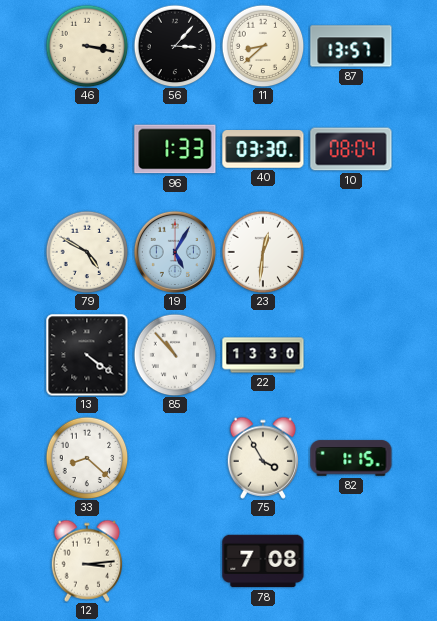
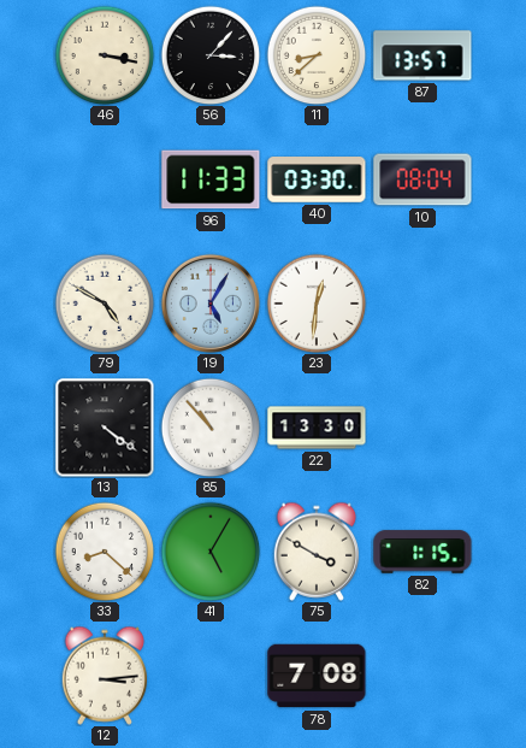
96: 1:33 -> 11:33 (211, 179)
41: none -> 5:05 (211, 552)
75: 3:55 -> 3:50 (317, 552)
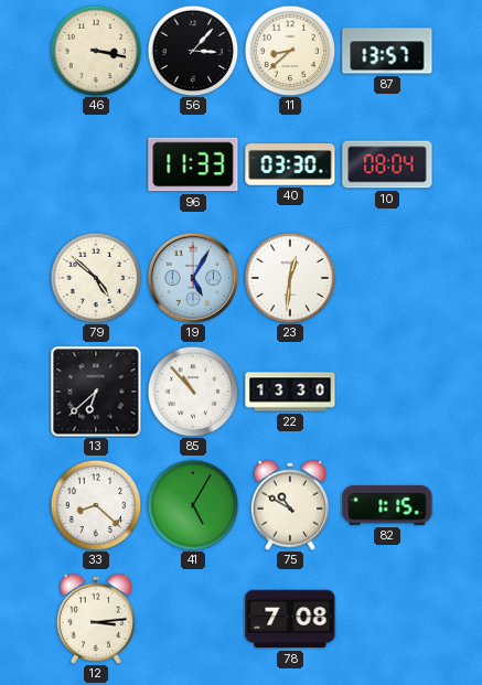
79: 4:50 -> 4:52 (96, 278)
13: 4:21 -> 6:38 (96, 392)
75: 3:50 -> 10:50 (290, 505)
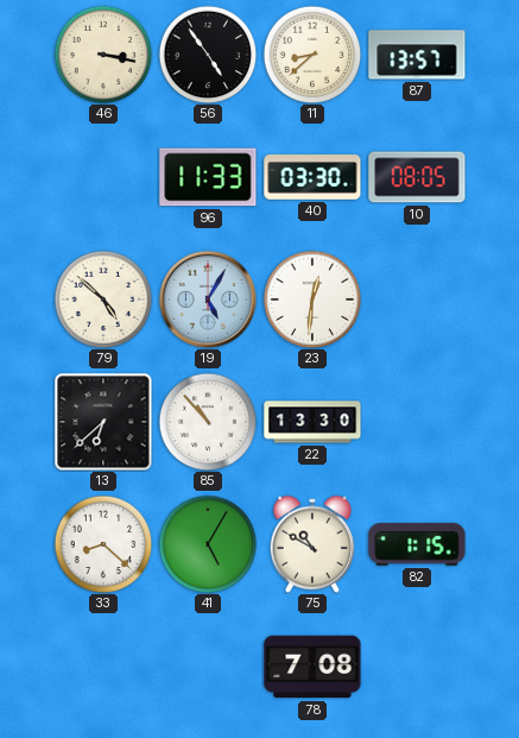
56: 3:07 -> 4:54 (208, 55)
10: 08:04 -> 08:05 (417, 177)
12: 3:14 -> none (96, 619)
